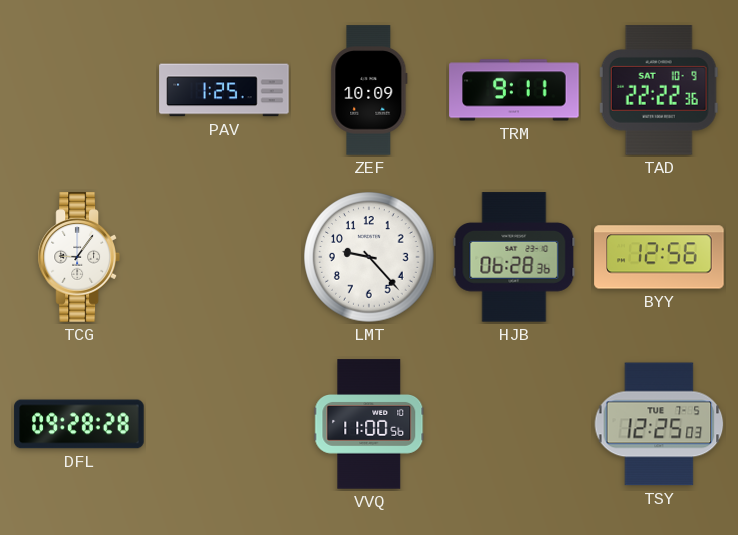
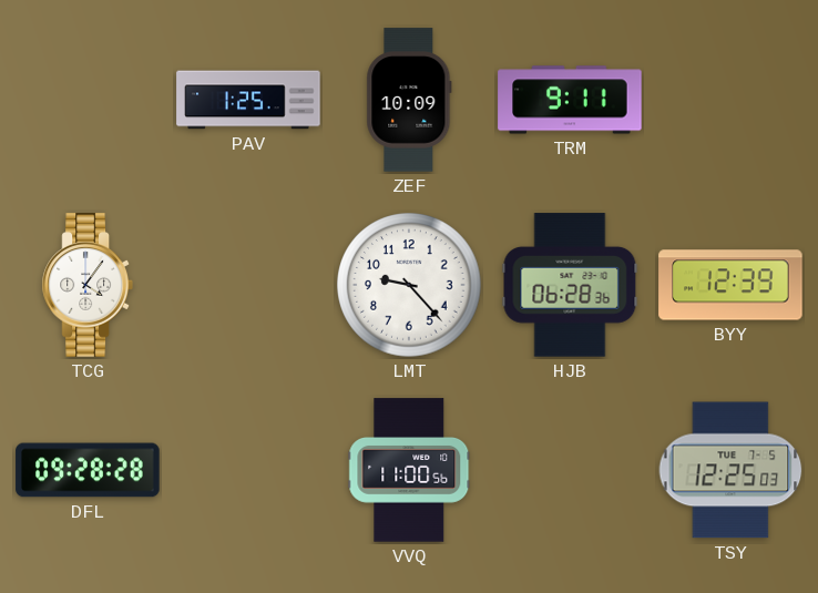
TAD: 22:22 -> none (659, 90)
TCG: 9:06 -> 4:06 (88, 285)
BYY: 12:56 -> 12:39 (730, 285)
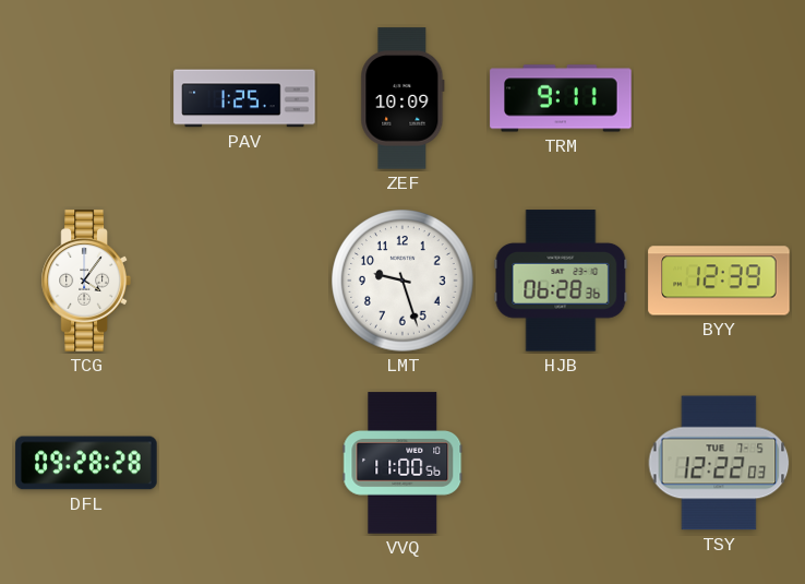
LMT: 9:23 -> 9:27 (403, 281)
TSY: 12:25 -> 12:22 (719, 463)
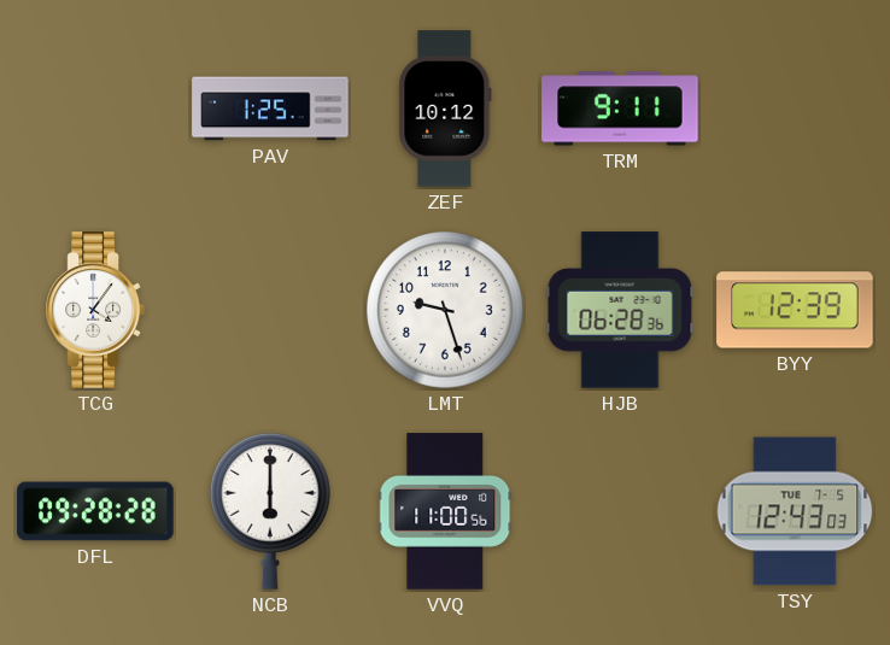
ZEF: 10:09 -> 10:12 (445, 109)
NCB: none -> 6:00 (271, 511)
TSY: 12:22 -> 12:43 (795, 511)
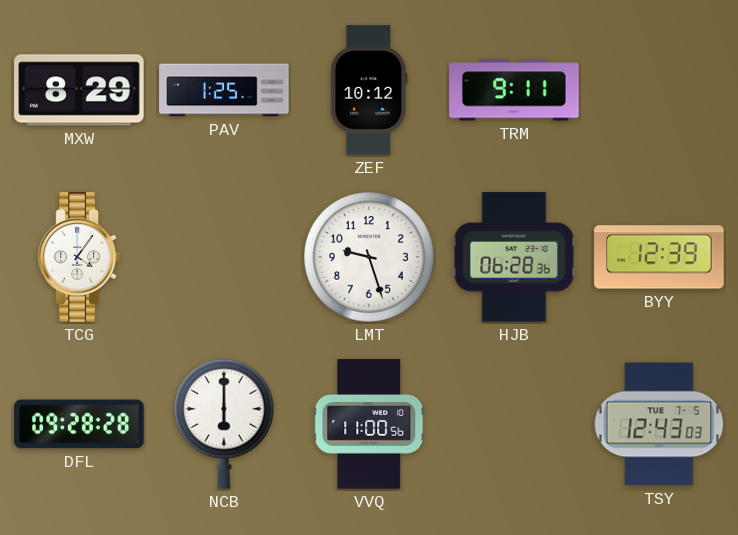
MXW: none -> 8:29 (79, 90)
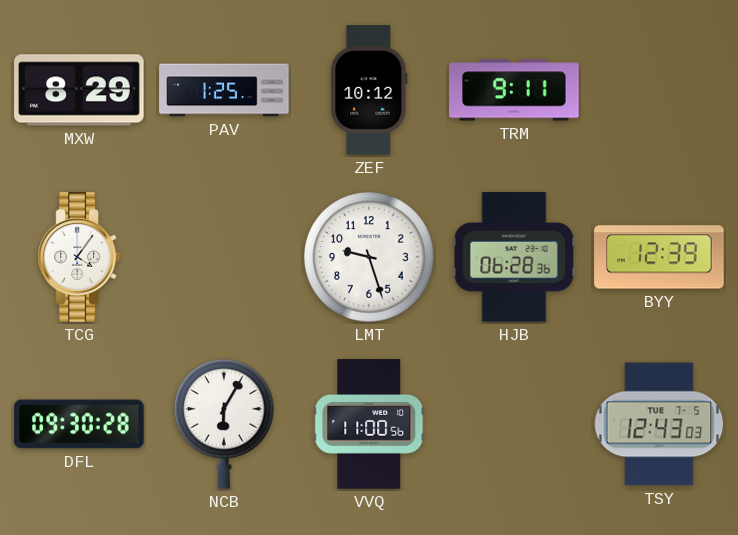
DFL: 09:28 -> 09:30 (79, 424)
NCB: 6:00 -> 6:05 (225, 424)
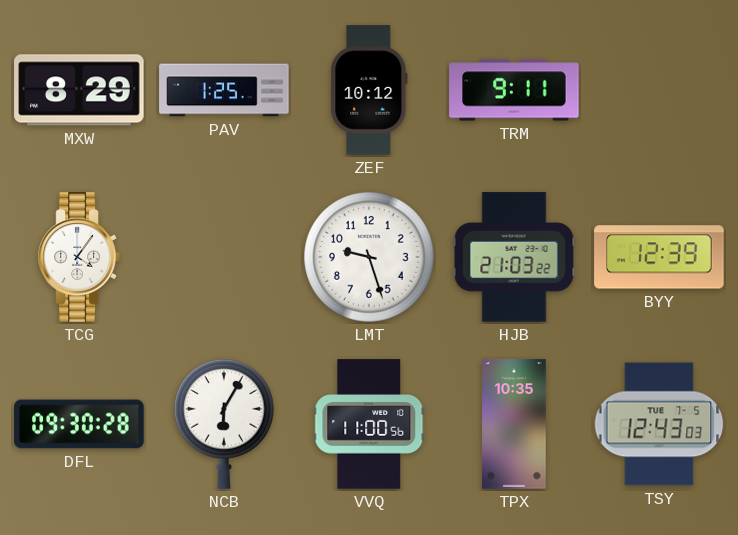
HJB: 06:28 -> 21:03 (514, 257)
TPX: none -> 10:35 (514, 424)
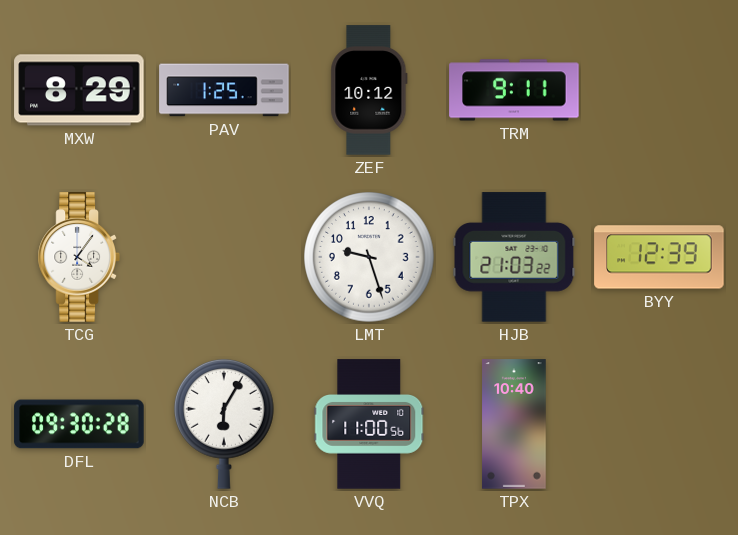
TPX: 10:35 -> 10:40 (514, 424)
TSY: 12:43 -> none (659, 424)
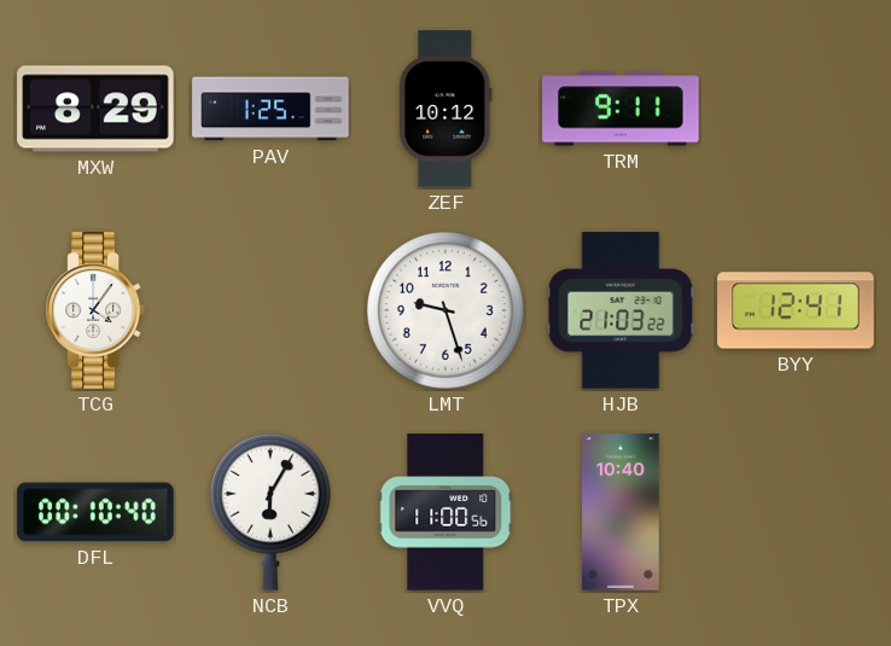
BYY: 12:39 -> 12:41 (796, 310)
DFL: 09:30 -> 00:10 (95, 512)
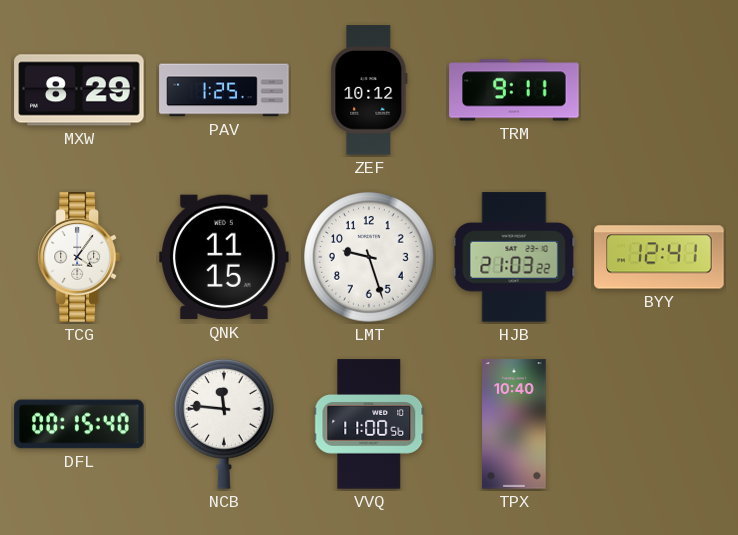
QNK: none -> 11:15 (224, 257)
DFL: 00:10 -> 00:15 (79, 424)
NCB: 6:05 -> 11:46 (225, 424)
